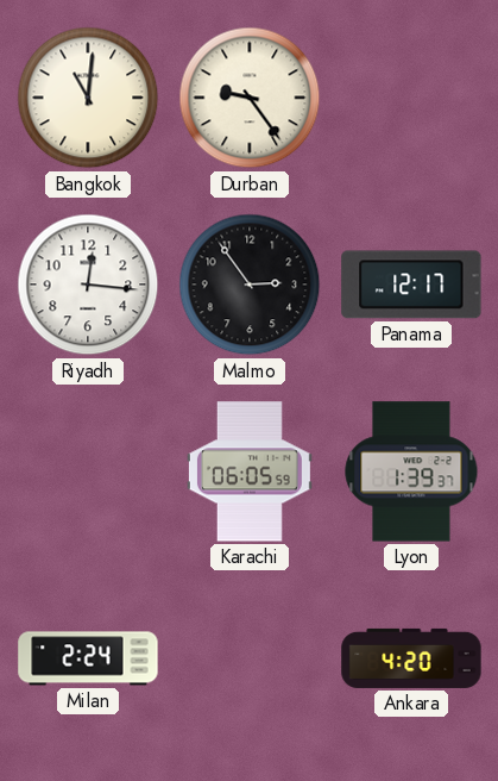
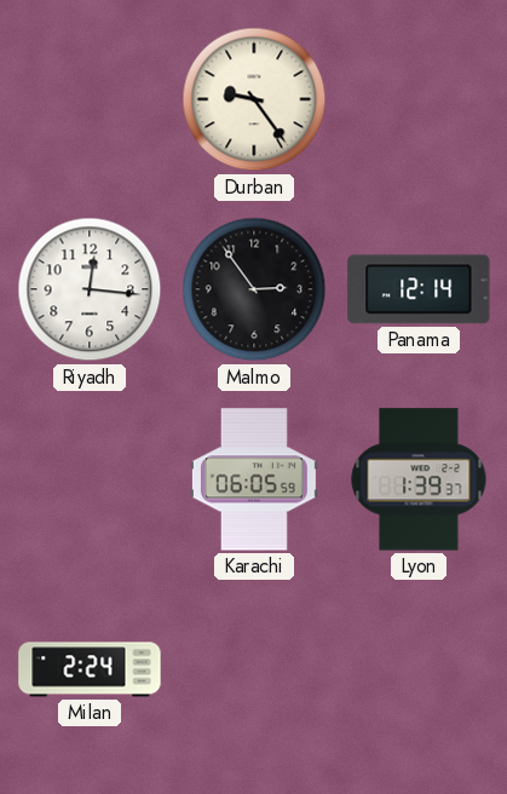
Bangkok: 11:01 -> none (88, 98)
Panama: 12:17 -> 12:14 (419, 289)
Ankara: 4:20 -> none (411, 658)
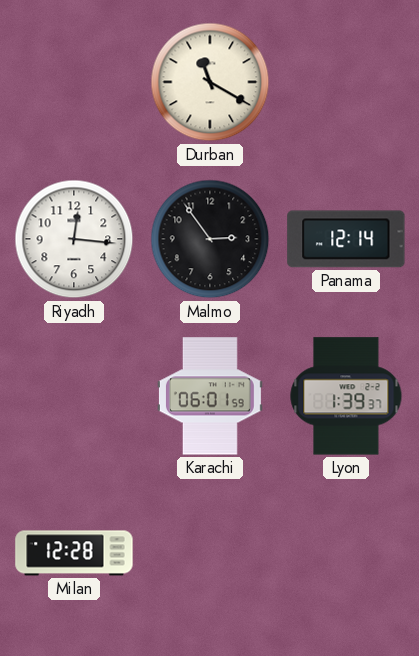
Durban: 9:24 -> 11:20 (210, 82)
Karachi: 06:05 -> 06:01 (210, 396)
Milan: 2:24 -> 12:28 (74, 553)
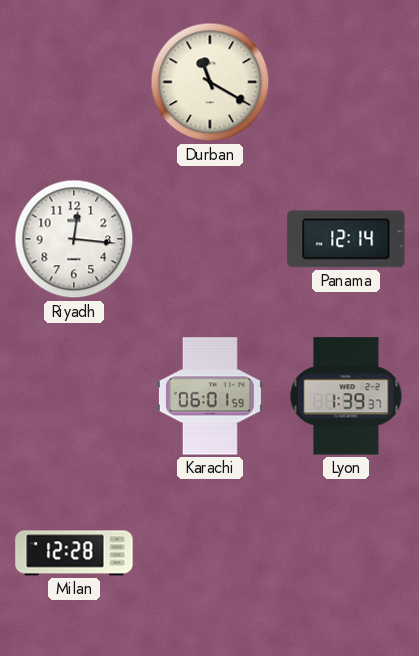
Malmo: 2:54 -> none (210, 239)
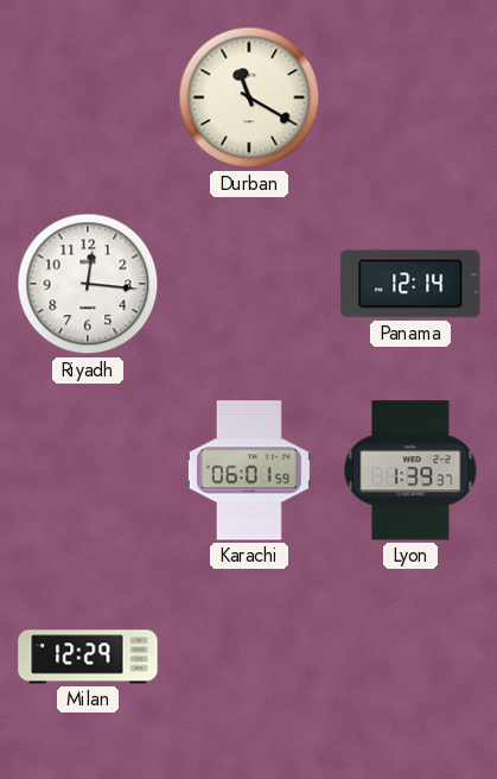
Milan: 12:28 -> 12:29 (88, 657)
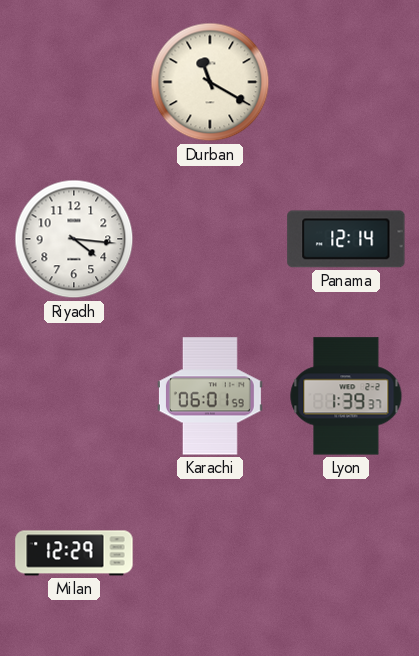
Riyadh: 12:16 -> 4:16 (74, 239)
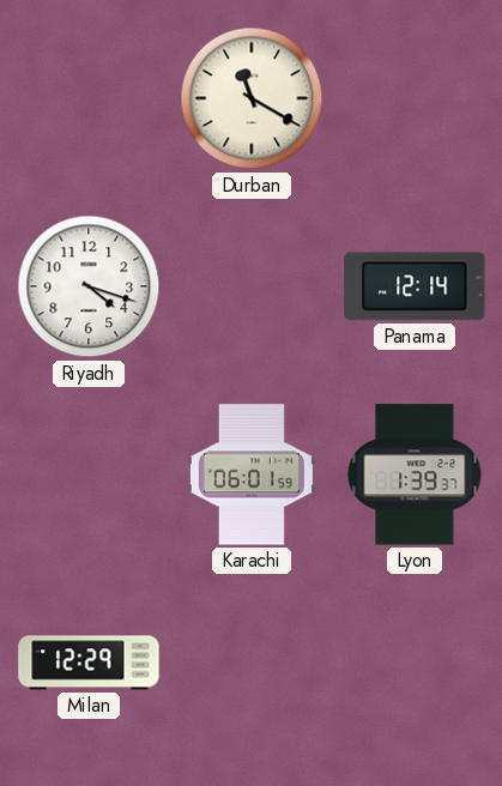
Riyadh: 4:16 -> 4:18 (89, 286)
